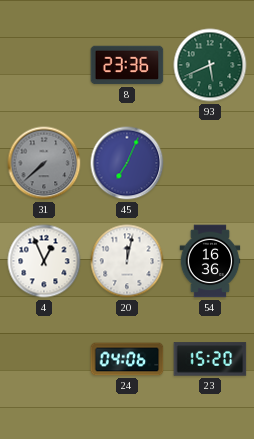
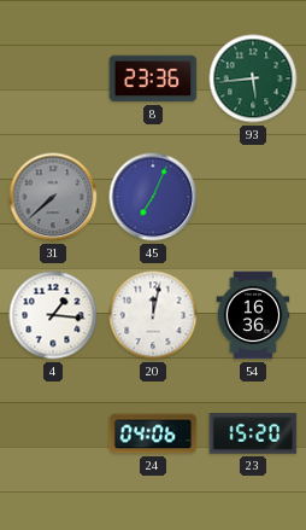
93: 5:41 -> 5:44 (253, 78)
4: 12:56 -> 1:16 (53, 315)
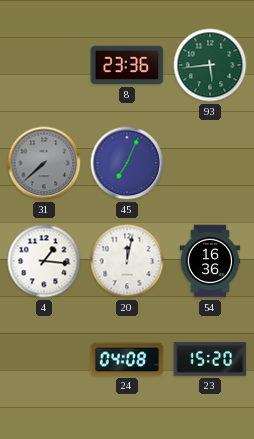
24: 04:06 -> 04:08 (127, 359)
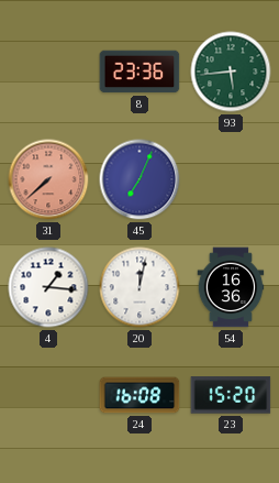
31 dial: grey -> salmon (48, 179)
24: 04:08 -> 16:08 (139, 395)
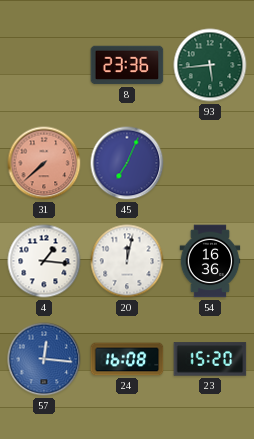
57: none -> 12:16 (44, 359)
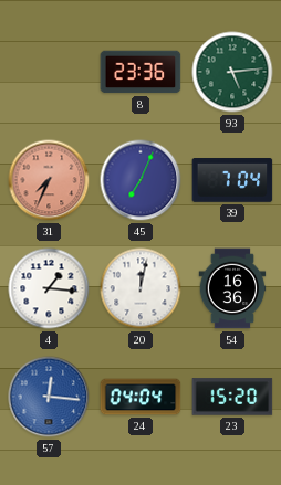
93: 5:44 -> 5:14 (232, 72)
31: 7:38 -> 7:34 (49, 180)
39: none -> 7:04 (232, 181)
24: 16:08 -> 04:04 (140, 397)
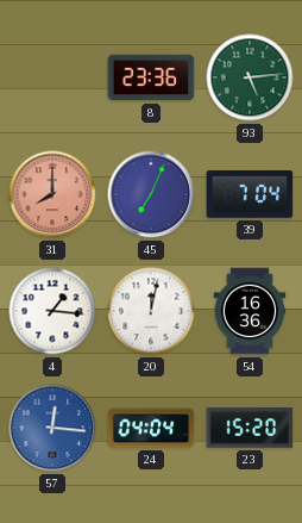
31: 7:34 -> 8:00 (52, 194)
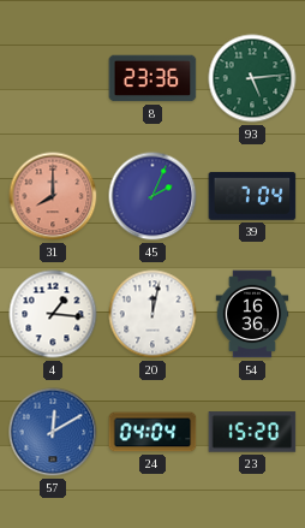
45: 7:04 -> 2:04 (152, 196)
57: 12:16 -> 12:10 (53, 432)
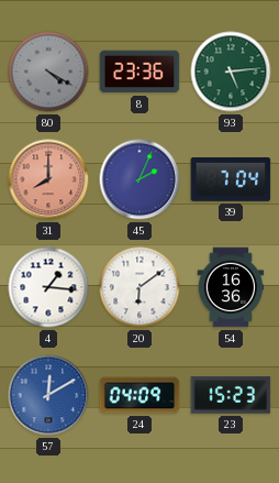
80: none -> 4:20 (48, 72)
20: 12:02 -> 6:09 (139, 287)
24: 04:04 -> 04:09 (139, 395)
23: 15:20 -> 15:23 (231, 395)
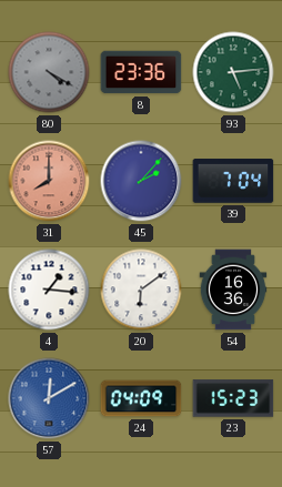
45: 2:04 -> 2:07 (141, 181)
